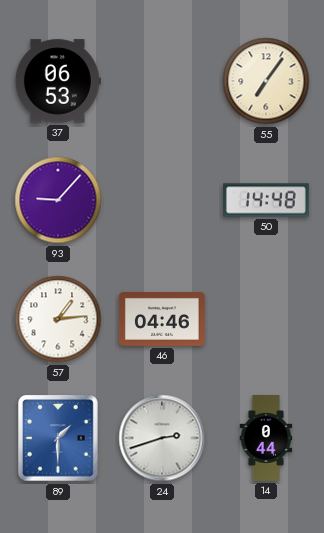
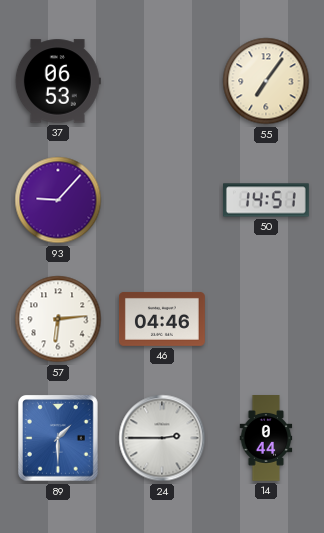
50: 14:48 -> 14:51 (267, 200)
57: 1:14 -> 6:14 (58, 319)
24: 2:42 -> 2:45 (162, 438)
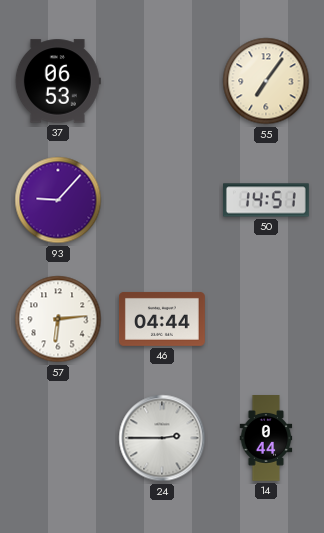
46: 04:46 -> 04:44 (163, 319)
89: 1:30 -> none (59, 439)
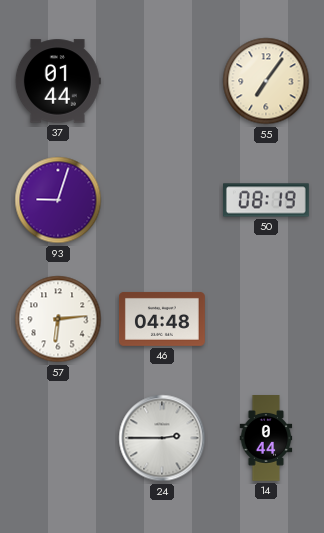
37: 06:53 -> 01:44 (58, 81)
93: 9:07 -> 9:03 (58, 200)
50: 14:51 -> 08:19 (267, 200)
46: 04:44 -> 04:48 (163, 319)
